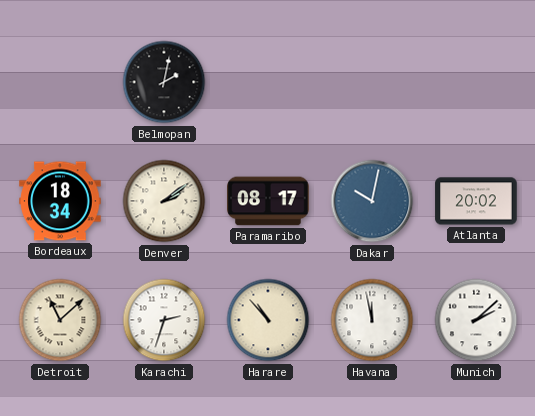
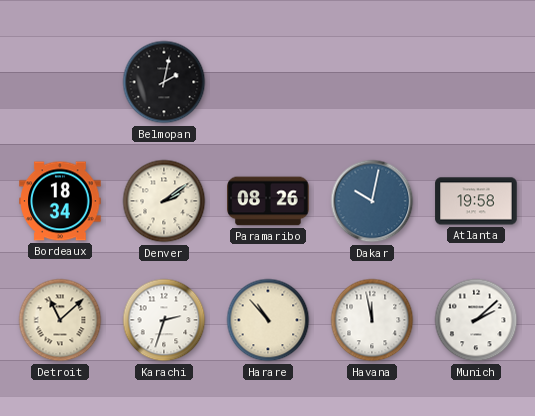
Paramaribo: 08:17 -> 08:26 (268, 201)
Atlanta: 20:02 -> 19:58 (476, 201)
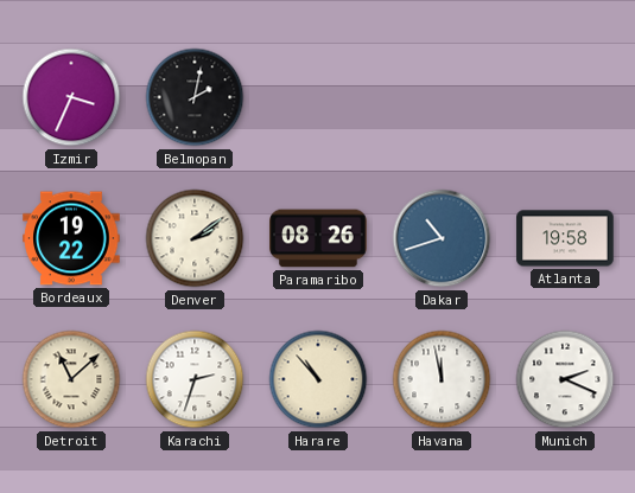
Izmir: none -> 3:34 (71, 97)
Bordeaux: 18:34 -> 19:22 (71, 238)
Dakar: 10:02 -> 10:42 (442, 238)
Munich: 2:08 -> 2:19 (565, 379)
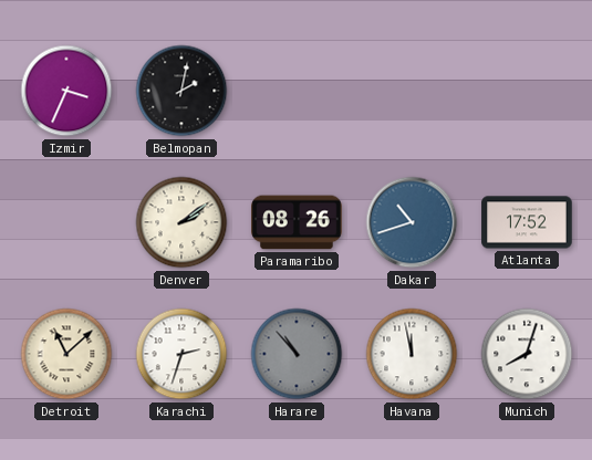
Bordeaux: 19:22 -> none (71, 238)
Atlanta: 19:58 -> 17:52 (527, 222)
Harare dial: cream -> grey (297, 354)
Munich: 2:19 -> 8:03 (527, 354)
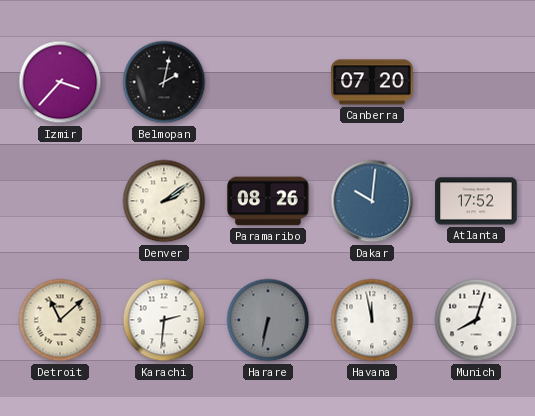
Izmir: 3:34 -> 3:37 (60, 82)
Canberra: none -> 07:20 (372, 82)
Dakar: 10:42 -> 10:01 (372, 201)
Karachi: 2:33 -> 2:31 (164, 320)
Harare: 10:53 -> 6:32 (268, 320)
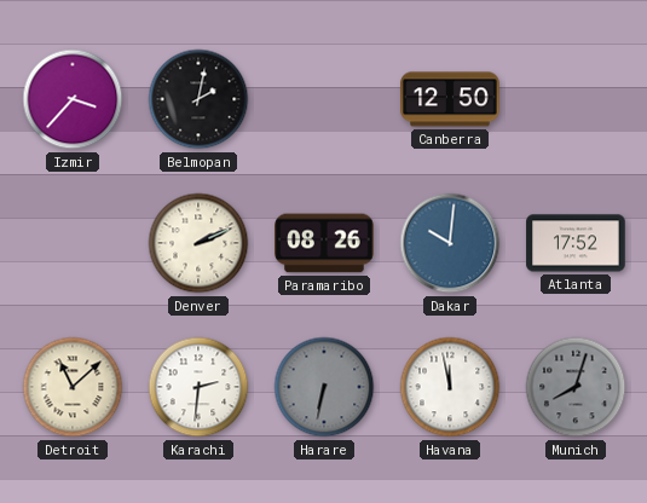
Canberra: 07:20 -> 12:50 (450, 99)
Denver: 2:09 -> 2:11 (198, 243)
Munich dial: white -> grey (576, 387)
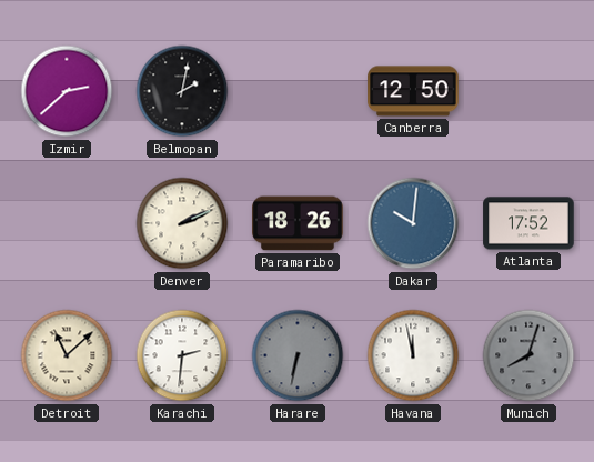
Izmir: 3:37 -> 2:38 (67, 91)
Paramaribo: 08:26 -> 18:26 (298, 223)
